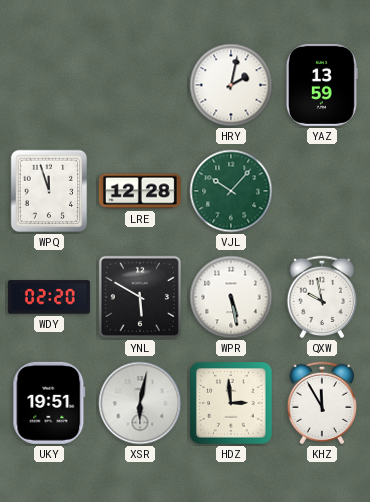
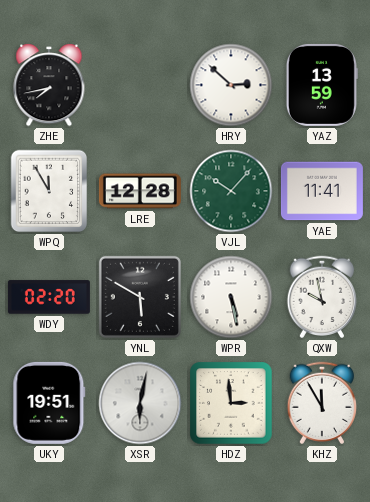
ZHE: none -> 7:43 (49, 85)
HRY: 2:02 -> 2:52 (231, 85)
WPQ: 11:57 -> 11:55 (49, 191)
YAE: none -> 11:41 (322, 191)
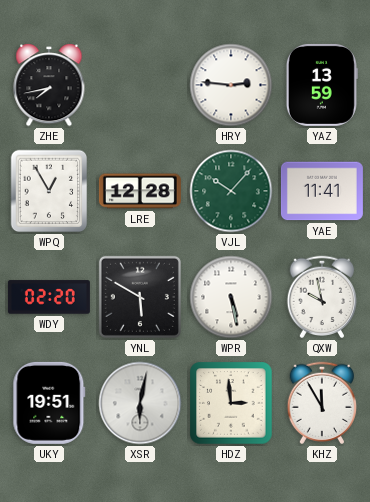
HRY: 2:52 -> 2:46 (231, 85)
WPQ: 11:55 -> 12:55 (49, 191)
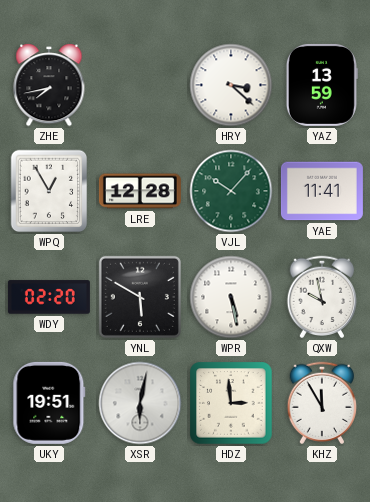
HRY: 2:46 -> 3:22 (231, 85)
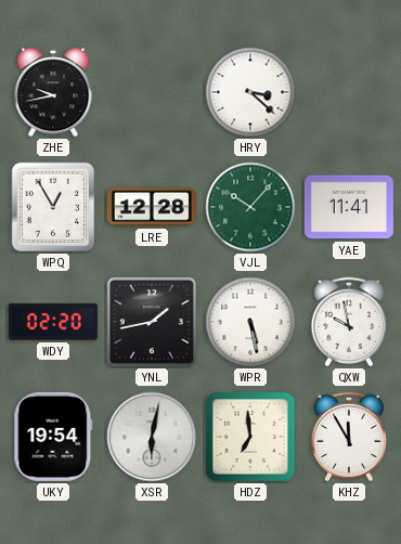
ZHE: 7:43 -> 9:43 (53, 92)
YAZ: 13:59 -> none (322, 85)
YNL: 5:50 -> 1:43 (152, 322)
UKY: 19:51 -> 19:54 (53, 437)
HDZ: 2:59 -> 6:59 (250, 437)
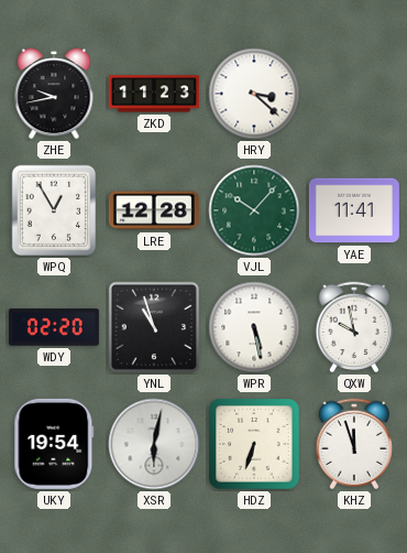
ZKD: none -> 11:23 (154, 94)
YNL: 1:43 -> 10:57 (154, 327)
HDZ: 6:59 -> 6:33 (254, 444)
KHZ: 11:55 -> 11:57 (354, 444)
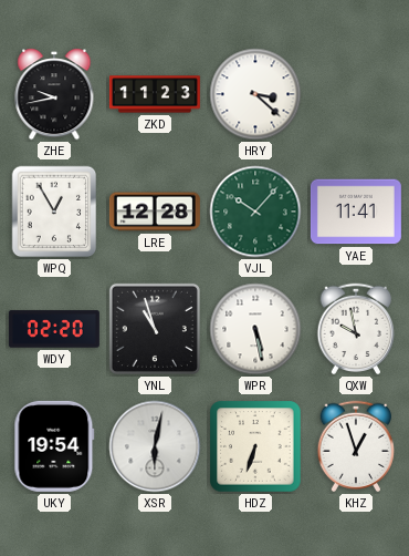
KHZ: 11:57 -> 12:57 (356, 446)
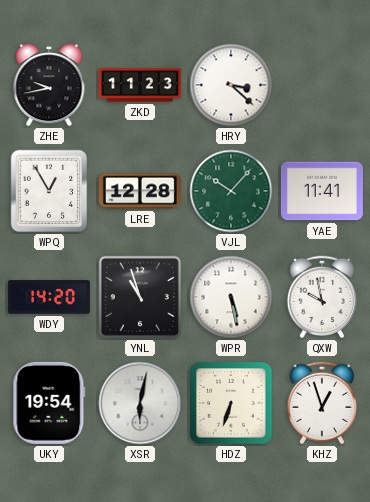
WDY: 02:20 -> 14:20 (49, 297)
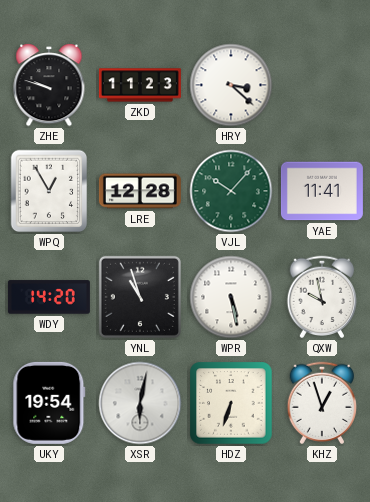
ZHE: 9:43 -> 9:48 (49, 85)
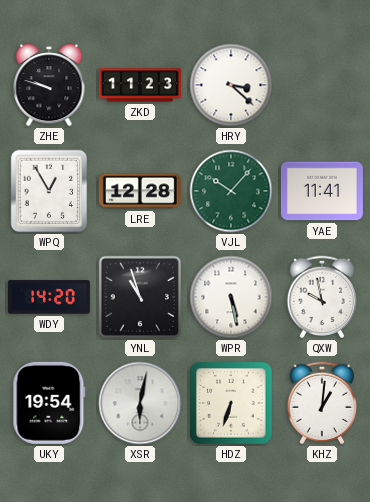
KHZ: 12:57 -> 1:01 (322, 403)
